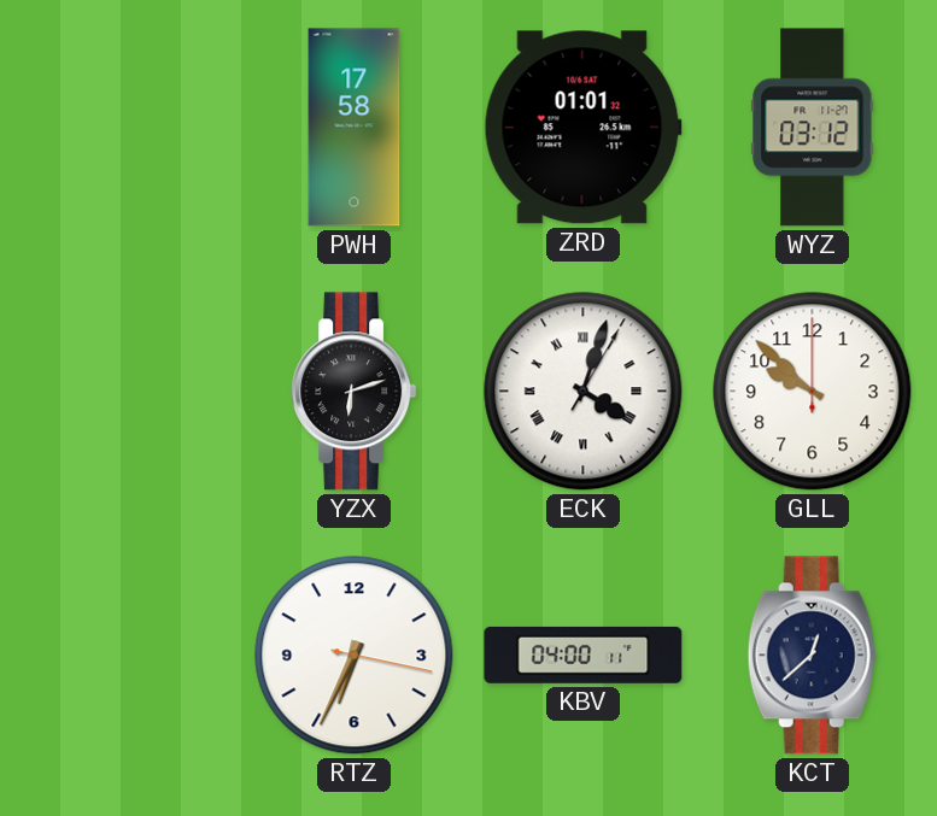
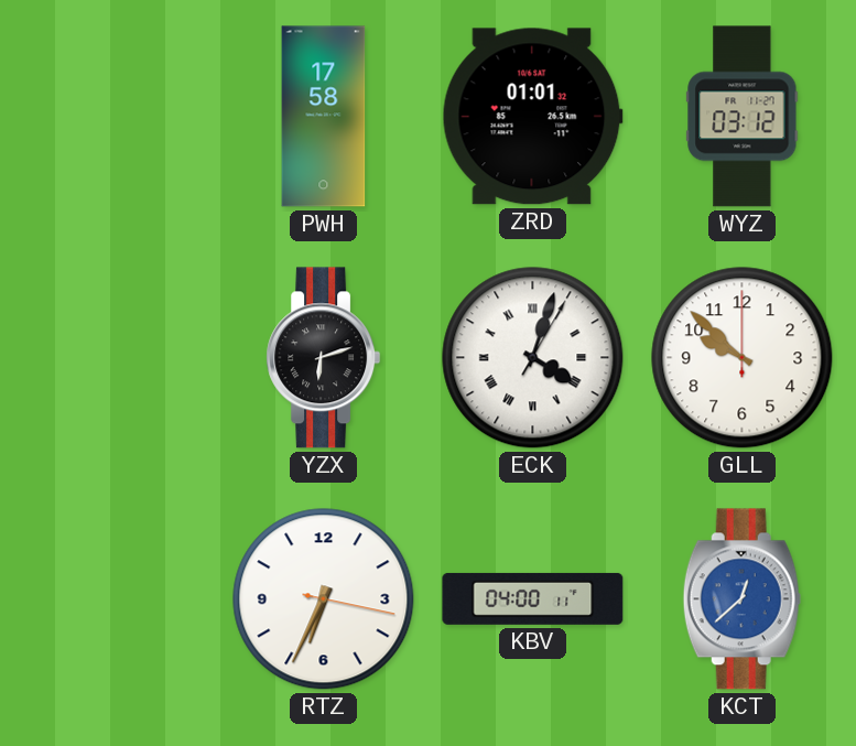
KCT dial: navy -> blue (741, 599)
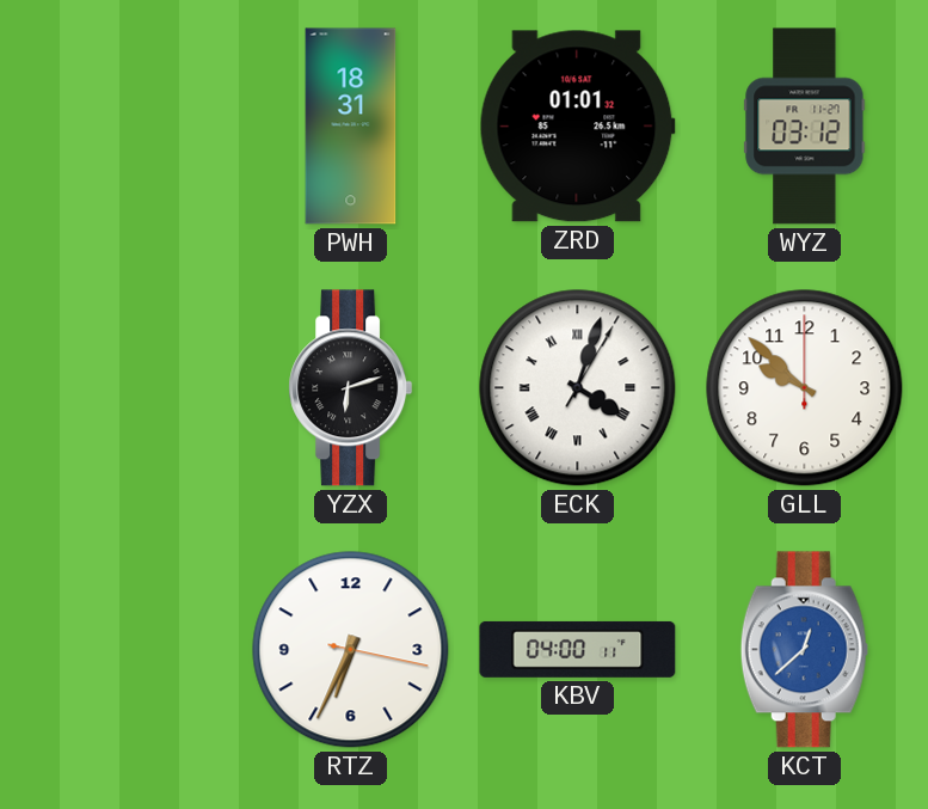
PWH: 17:58 -> 18:31 (351, 127)
